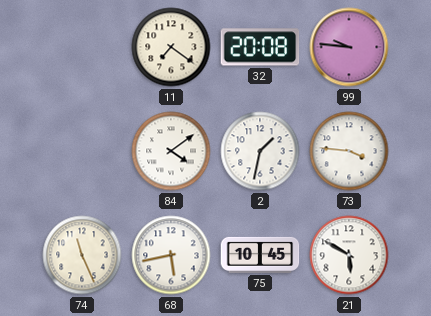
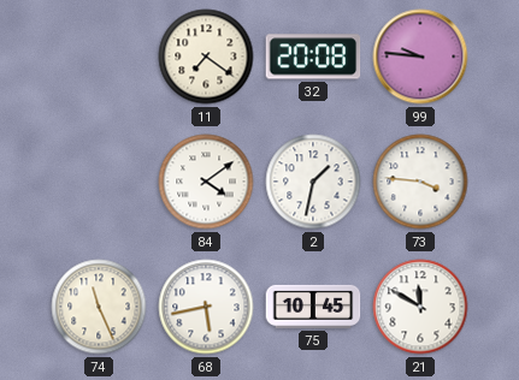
21: 5:50 -> 11:50 (420, 307)
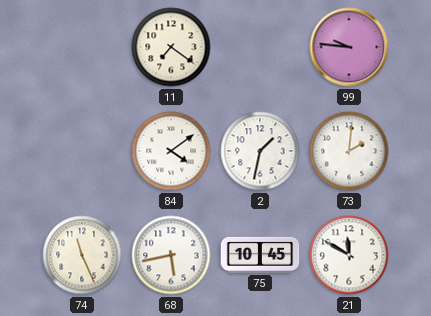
32: 20:08 -> none (313, 57)
73: 3:46 -> 2:01 (349, 151)
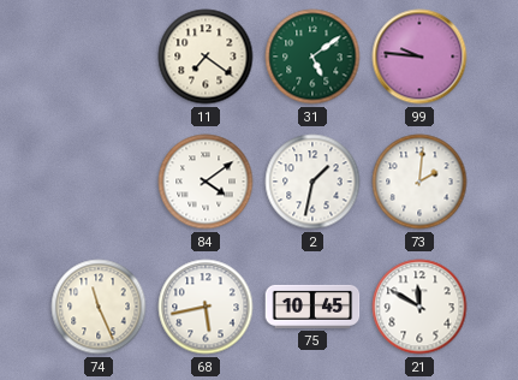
31: none -> 5:09 (312, 57)
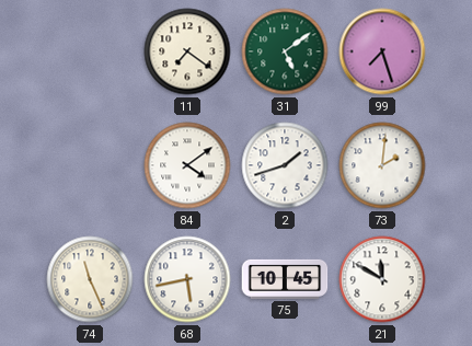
99: 9:46 -> 7:27 (382, 51)
2: 1:32 -> 1:42 (285, 165)
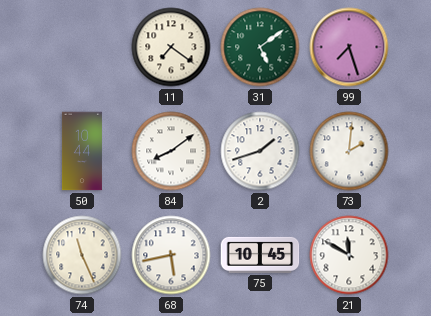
50: none -> 10:44 (82, 151)
84: 4:09 -> 8:09 (171, 151)
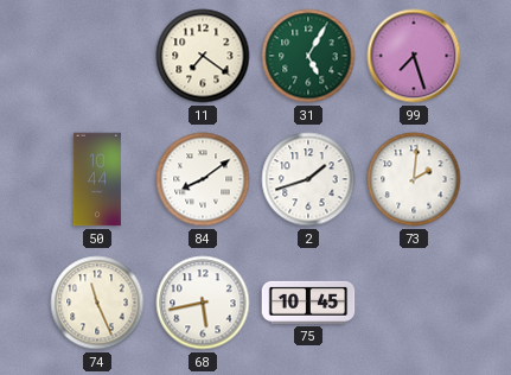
31: 5:09 -> 5:05 (308, 56)
21: 11:50 -> none (349, 255)
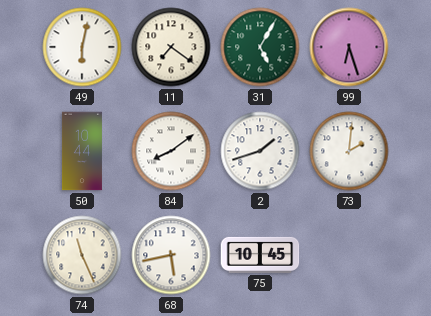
49: none -> 6:02 (82, 47)
99: 7:27 -> 6:27 (349, 47)
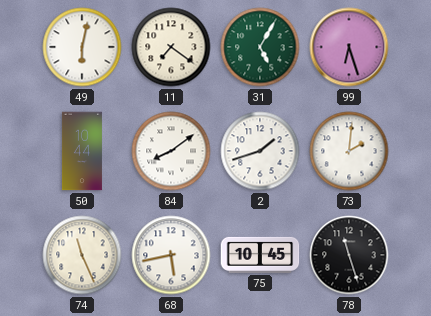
78: none -> 11:27 (349, 255)
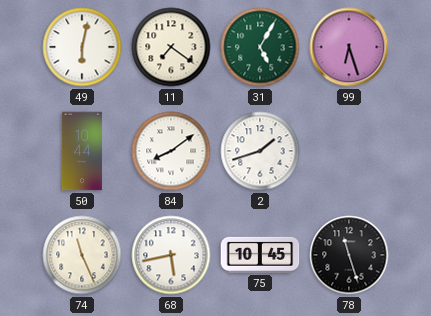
73: 2:01 -> none (349, 151)
